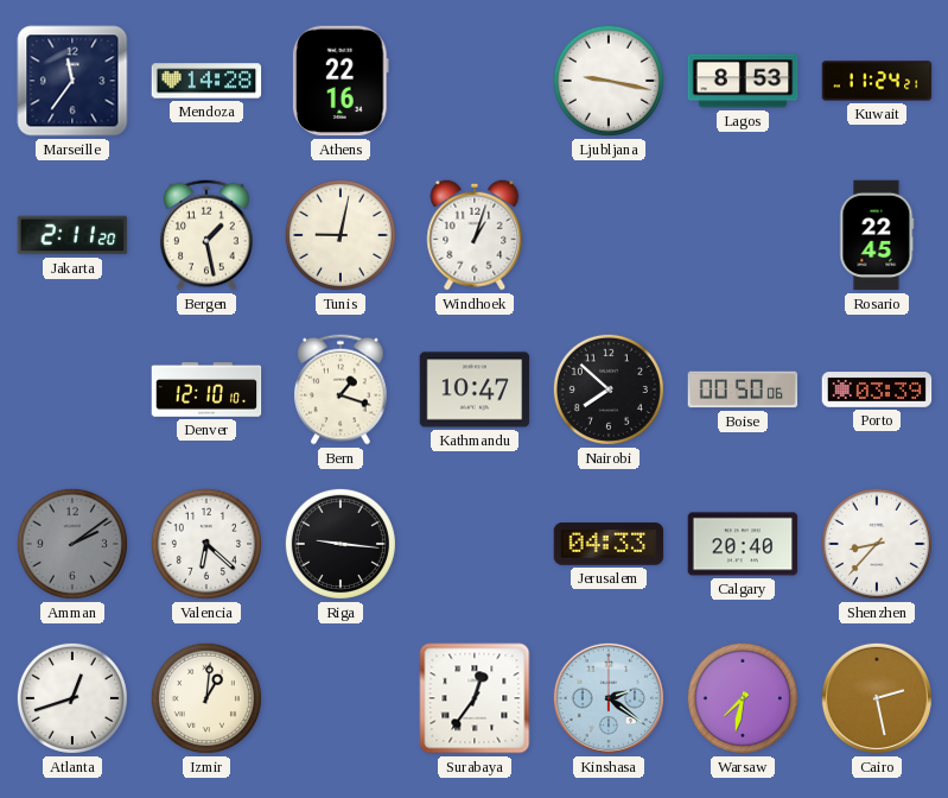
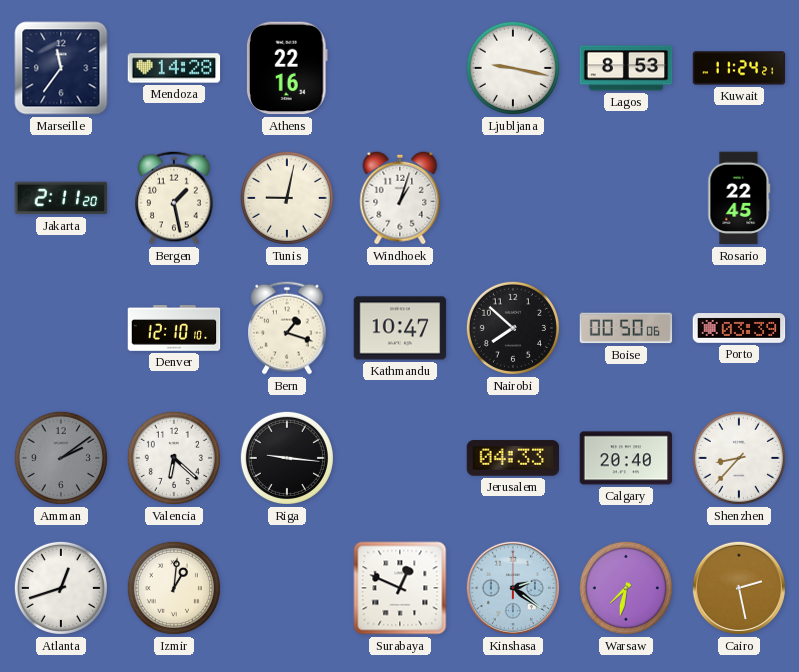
Surabaya: 12:36 -> 12:49 (400, 588)
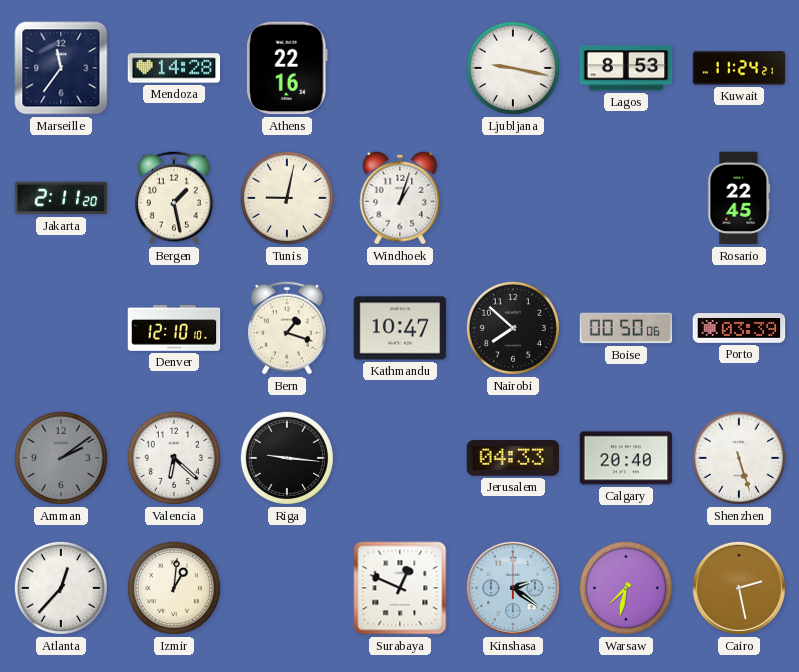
Shenzhen: 8:37 -> 5:27 (739, 458)
Atlanta: 12:42 -> 12:37 (61, 588)
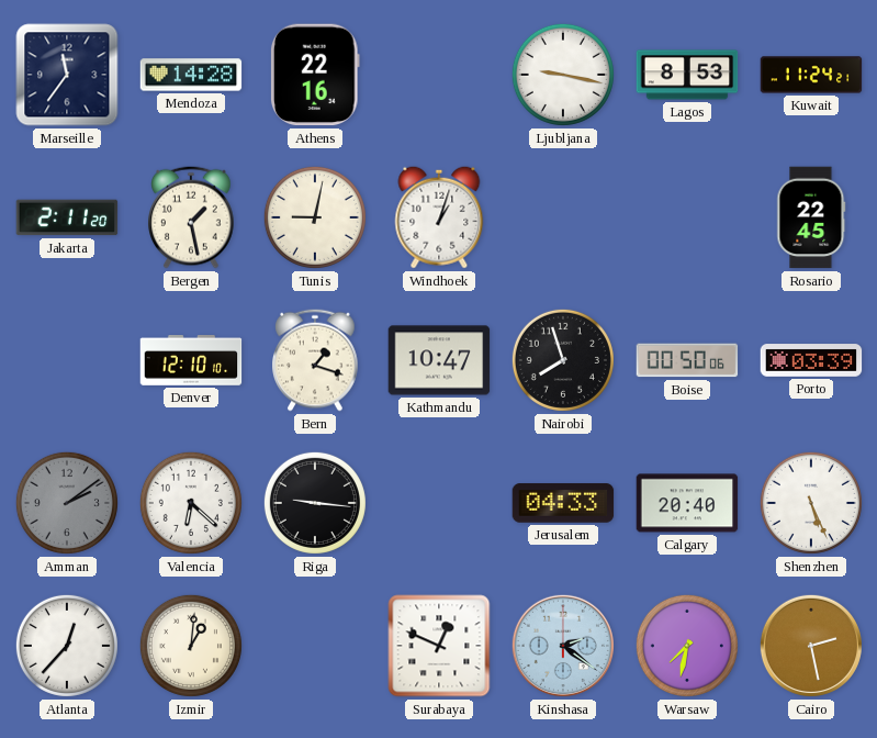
Nairobi: 7:52 -> 7:57 (563, 360)
Shenzhen: 5:27 -> 5:26 (811, 503)
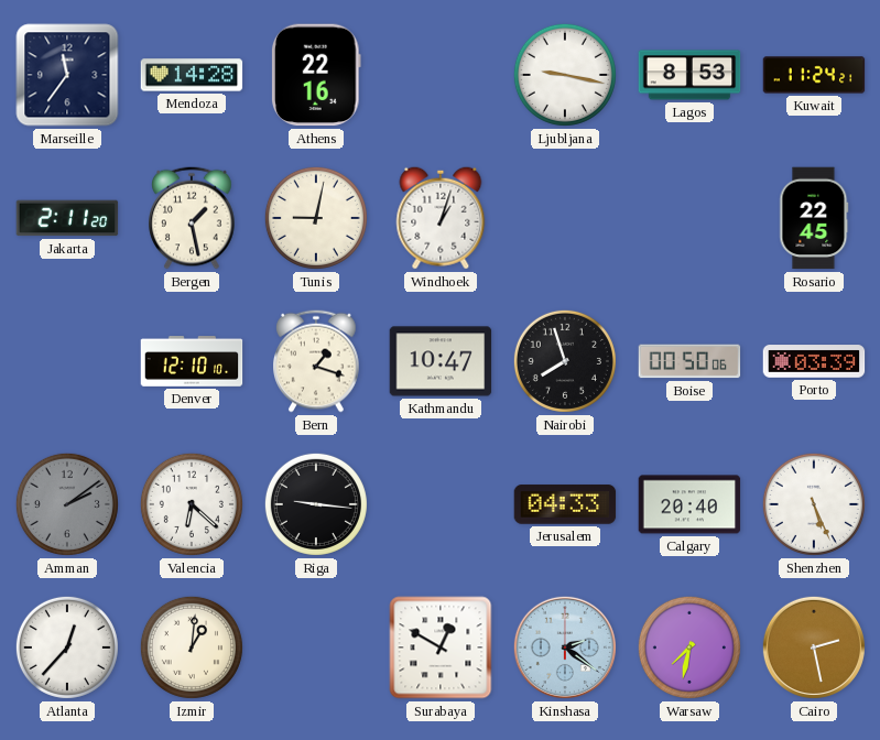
Surabaya: 12:49 -> 12:50 (441, 647)
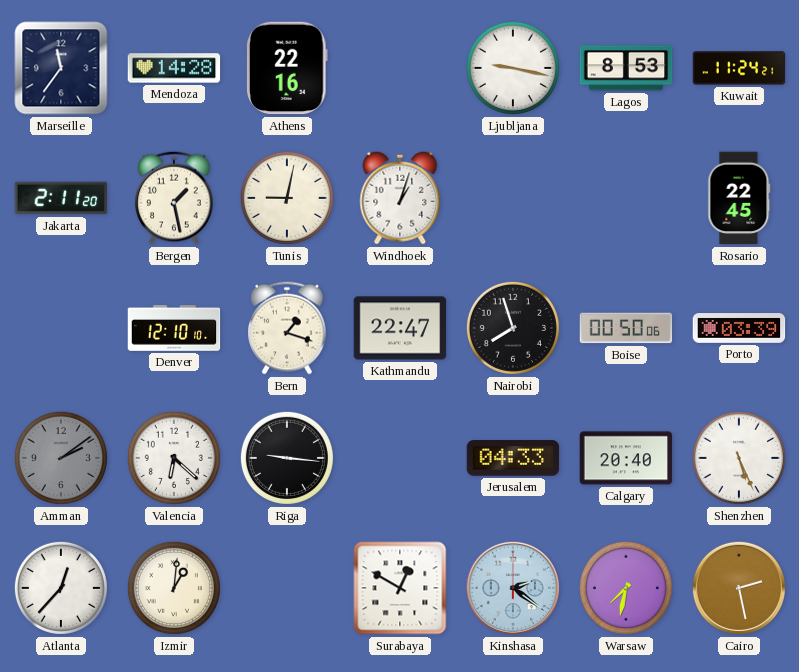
Kathmandu: 10:47 -> 22:47 (400, 328)
